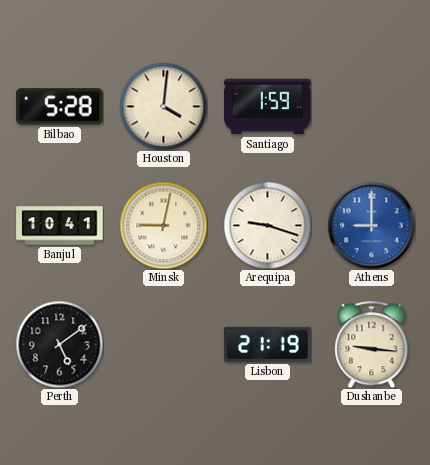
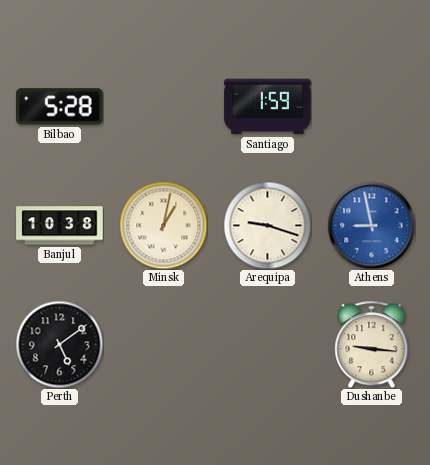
Houston: 4:01 -> none (163, 106)
Banjul: 10:41 -> 10:38 (60, 226)
Minsk: 9:02 -> 1:02 (163, 225)
Athens: 9:00 -> 8:58 (371, 225)
Lisbon: 21:19 -> none (268, 344)
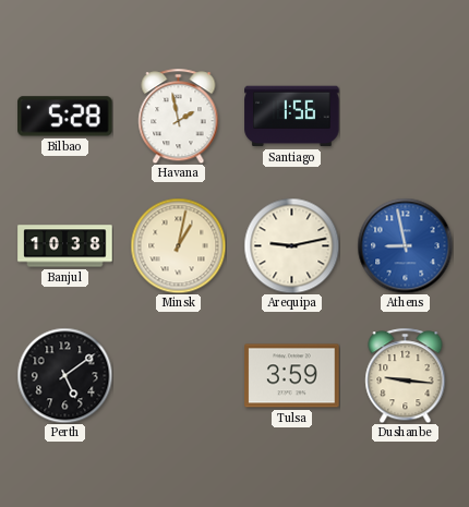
Havana: none -> 1:58 (179, 116)
Santiago: 1:59 -> 1:56 (292, 117)
Arequipa: 9:18 -> 9:13 (291, 245)
Tulsa: none -> 3:59 (292, 376)
